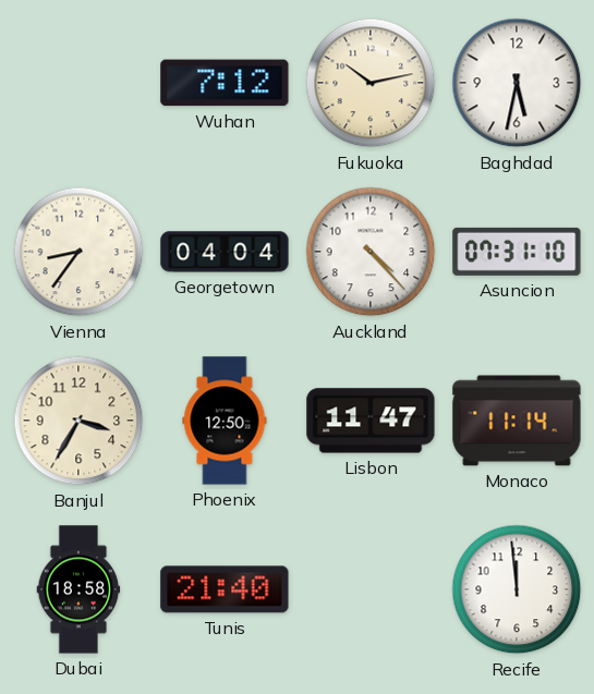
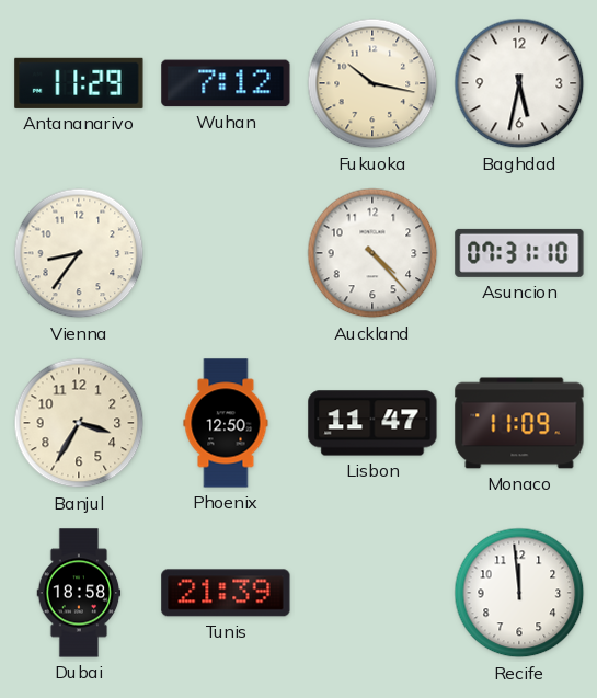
Antananarivo: none -> 11:29 (79, 83)
Fukuoka: 10:13 -> 10:17 (372, 83)
Georgetown: 04:04 -> none (225, 252)
Monaco: 11:14 -> 11:09 (519, 423)
Tunis: 21:40 -> 21:39 (226, 593)
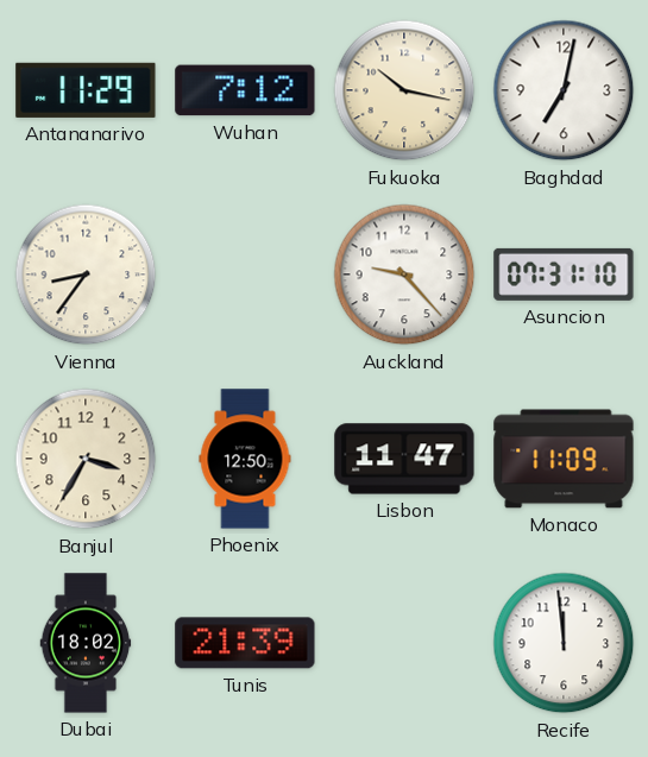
Baghdad: 5:32 -> 7:02 (564, 90)
Auckland: 4:23 -> 9:23 (404, 275)
Dubai: 18:58 -> 18:02 (86, 643)
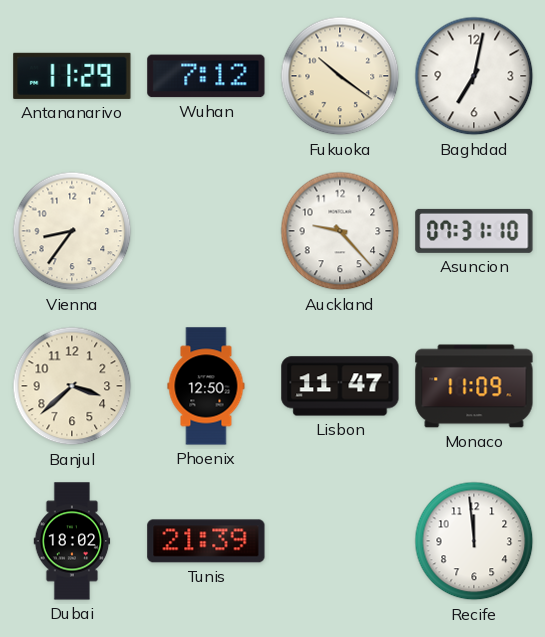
Fukuoka: 10:17 -> 10:21 (340, 76)
Banjul: 3:35 -> 3:38 (72, 386)
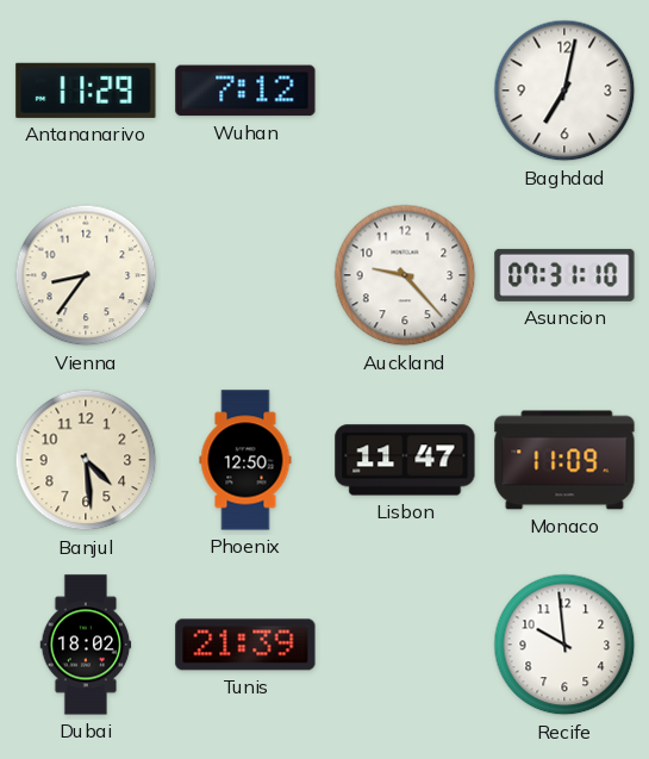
Fukuoka: 10:21 -> none (340, 76)
Banjul: 3:38 -> 4:29 (86, 460)
Recife: 11:59 -> 9:59 (564, 645)
